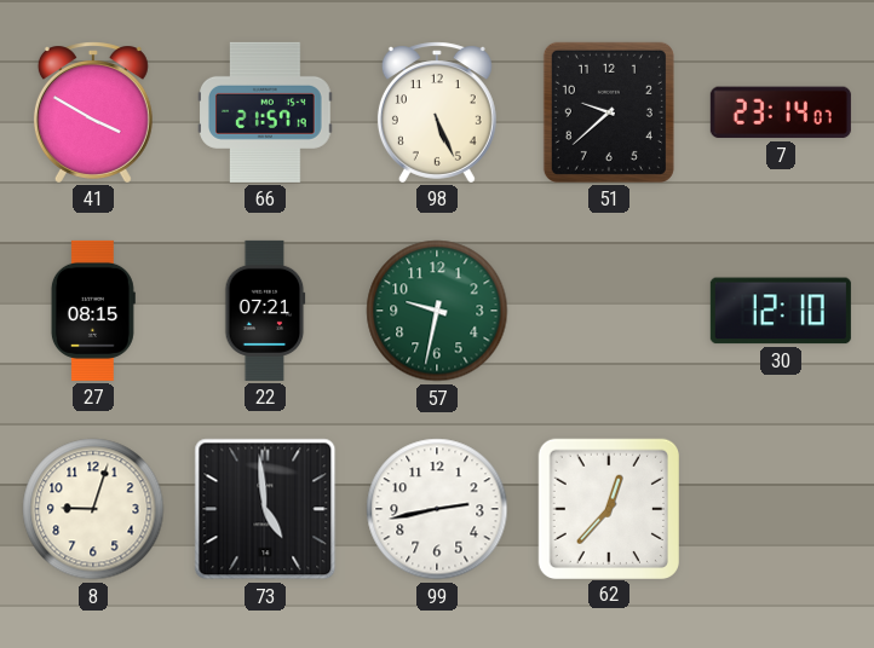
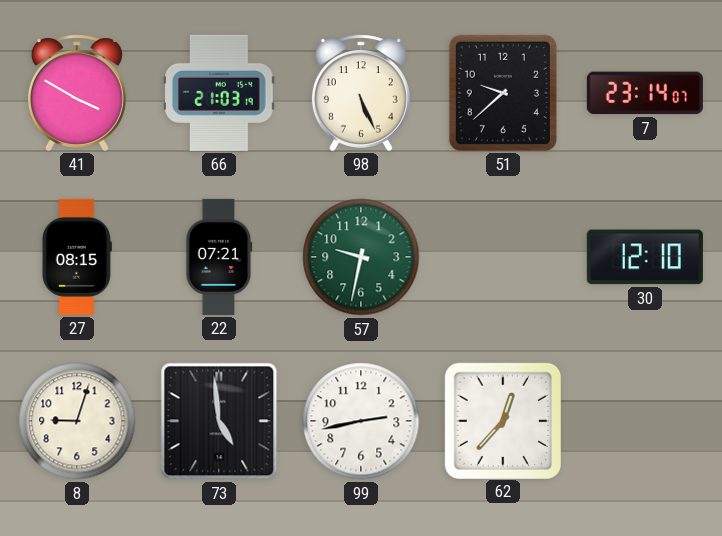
66: 21:57 -> 21:03 (220, 93)
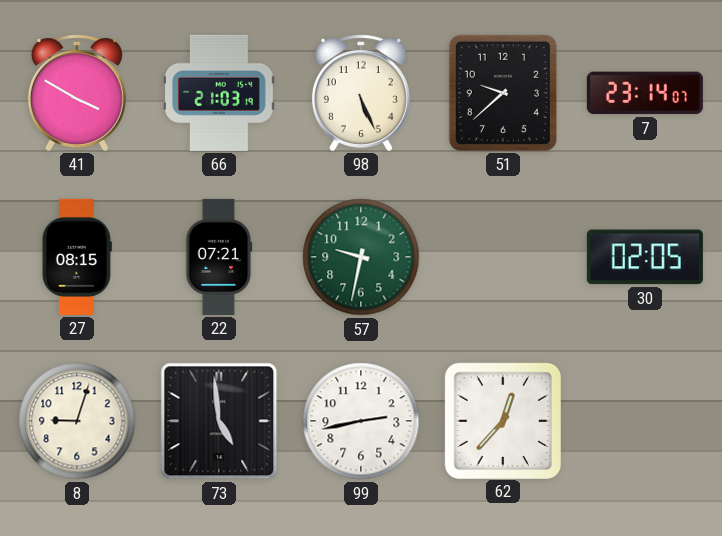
30: 12:10 -> 02:05 (645, 257)
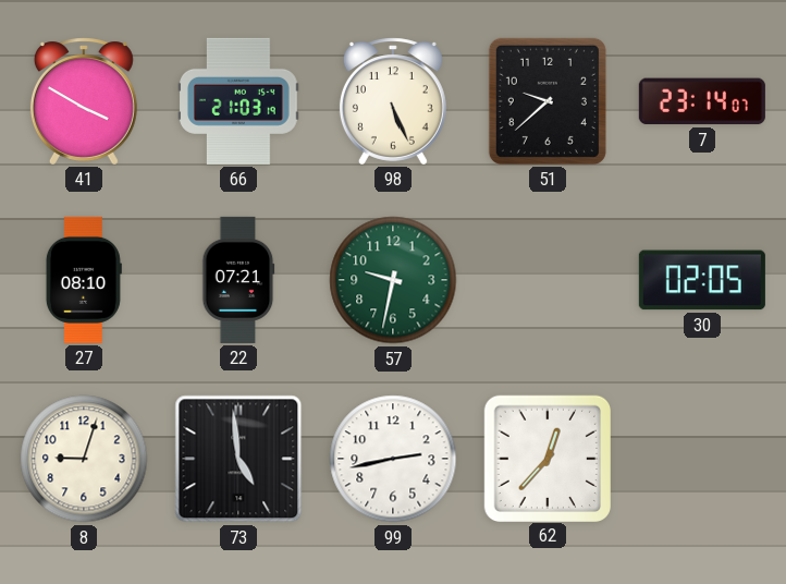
27: 08:15 -> 08:10 (84, 280)
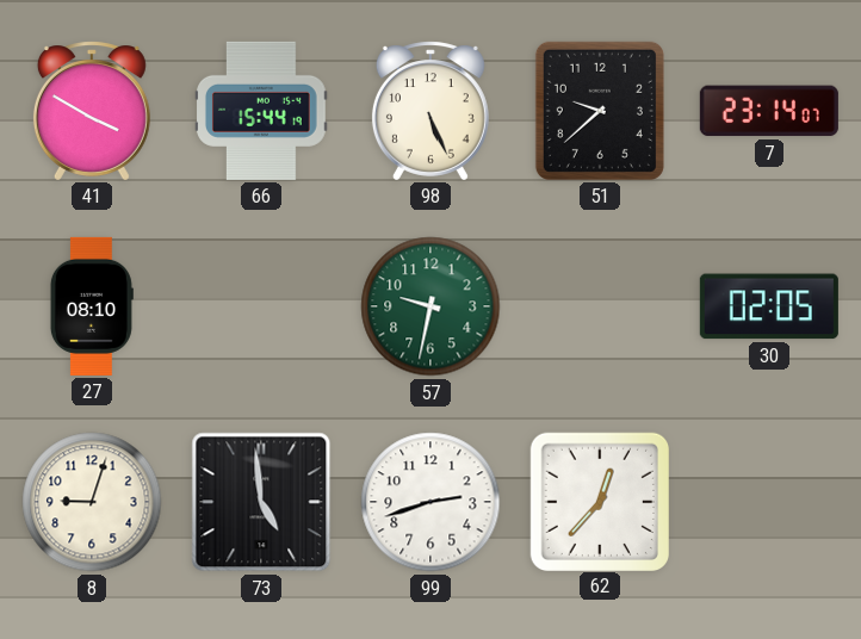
66: 21:03 -> 15:44 (262, 111)
22: 07:21 -> none (238, 280)
99: 2:43 -> 2:42 (430, 502)
